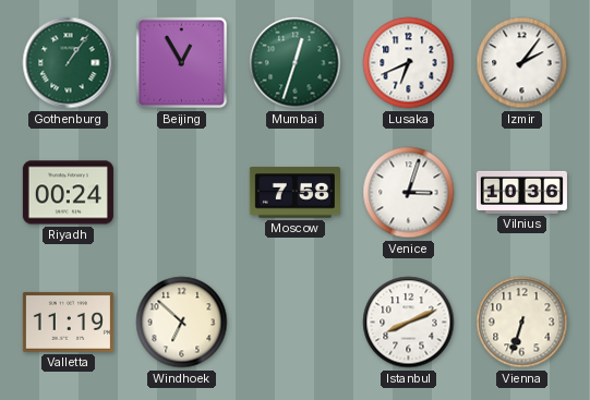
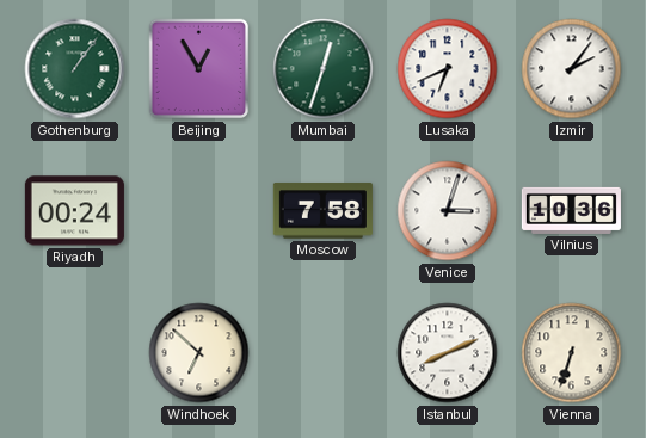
Valletta: 11:19 -> none (68, 322)
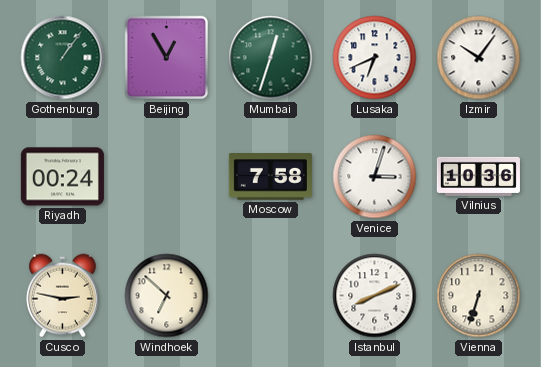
Izmir: 2:06 -> 10:06 (479, 58)
Cusco: none -> 2:47 (62, 296)
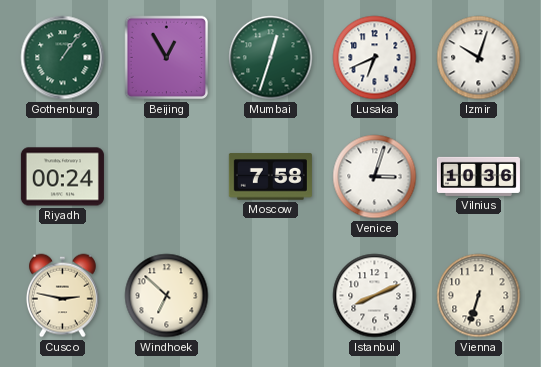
Izmir: 10:06 -> 10:03 (479, 58)
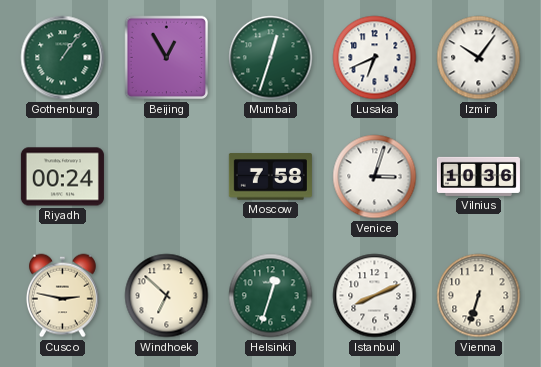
Izmir: 10:03 -> 10:06 (479, 58)
Helsinki: none -> 12:33 (271, 296)
